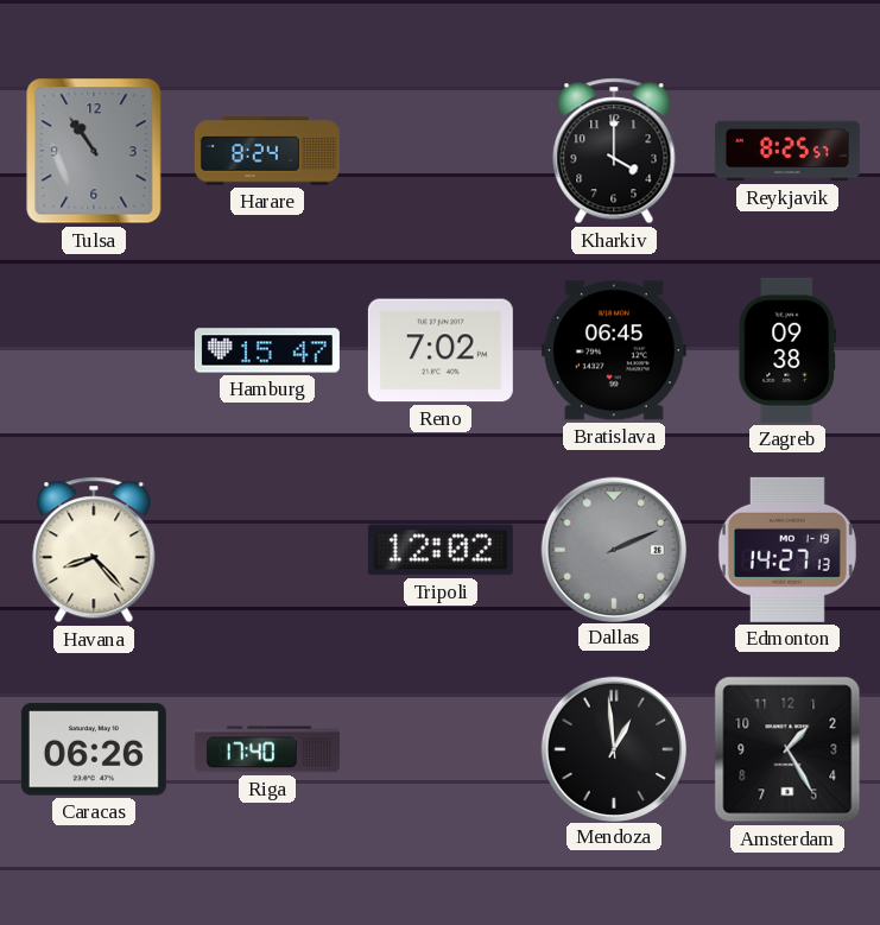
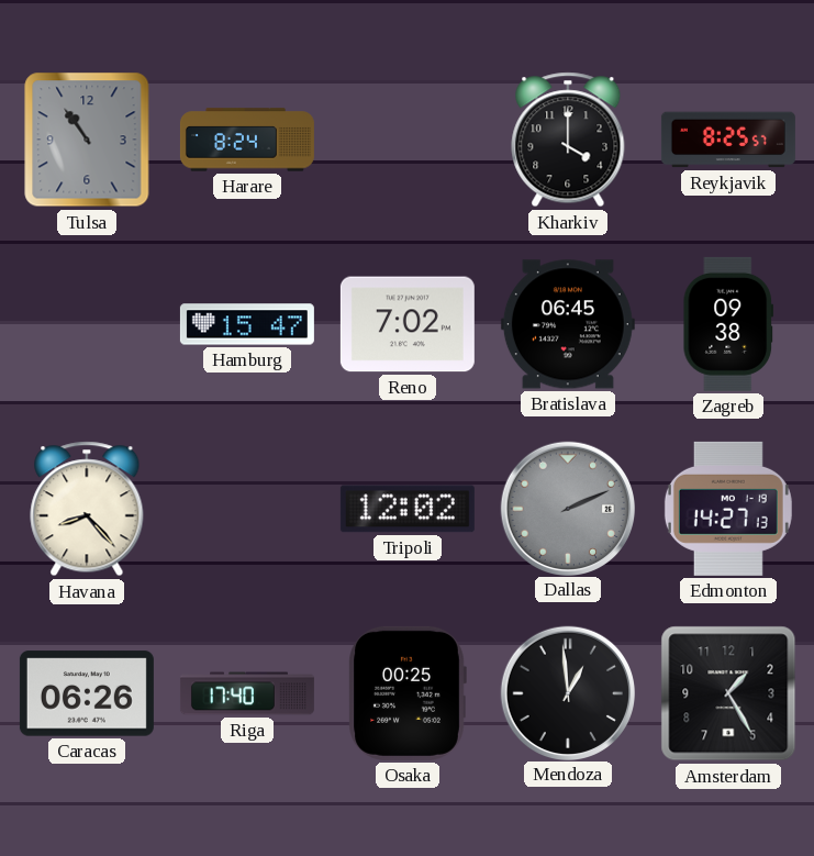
Osaka: none -> 00:25 (408, 693)
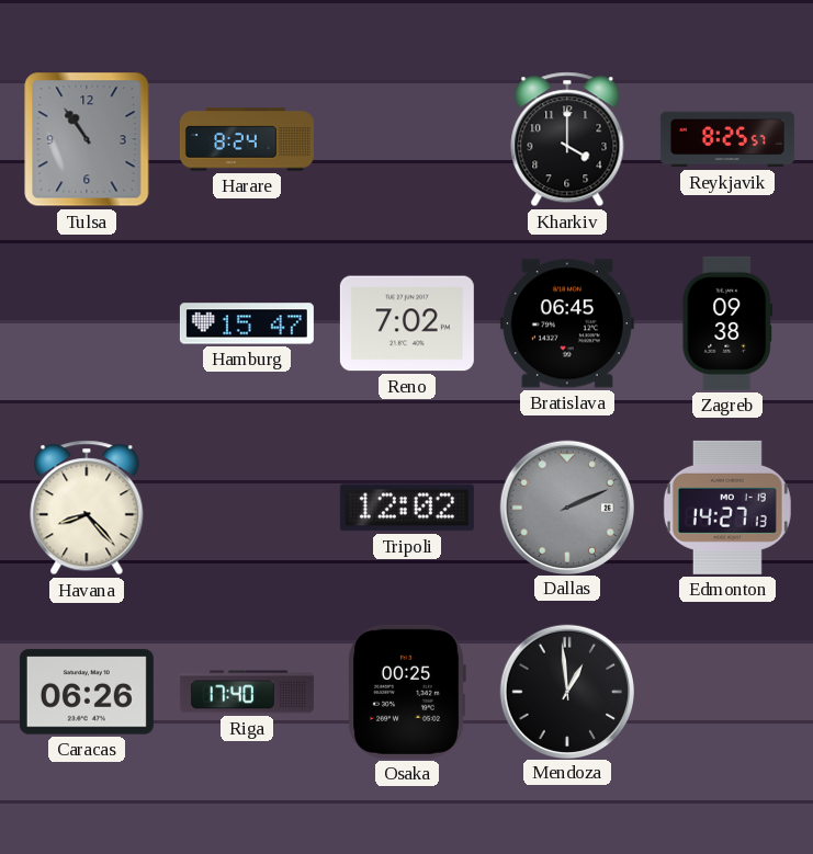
Amsterdam: 1:25 -> none (728, 693)
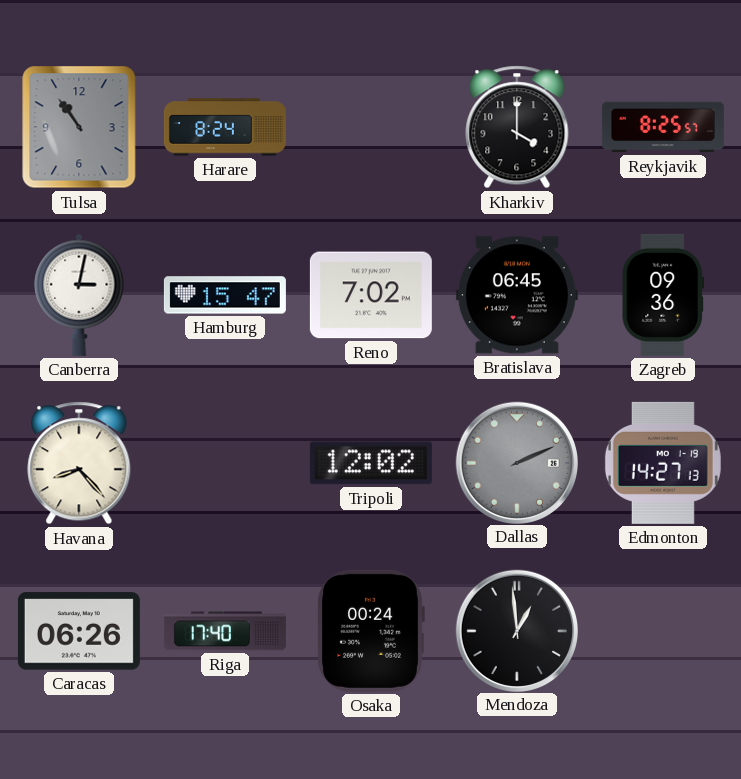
Canberra: none -> 3:02 (79, 295)
Zagreb: 09:38 -> 09:36 (663, 295)
Osaka: 00:25 -> 00:24 (371, 631)
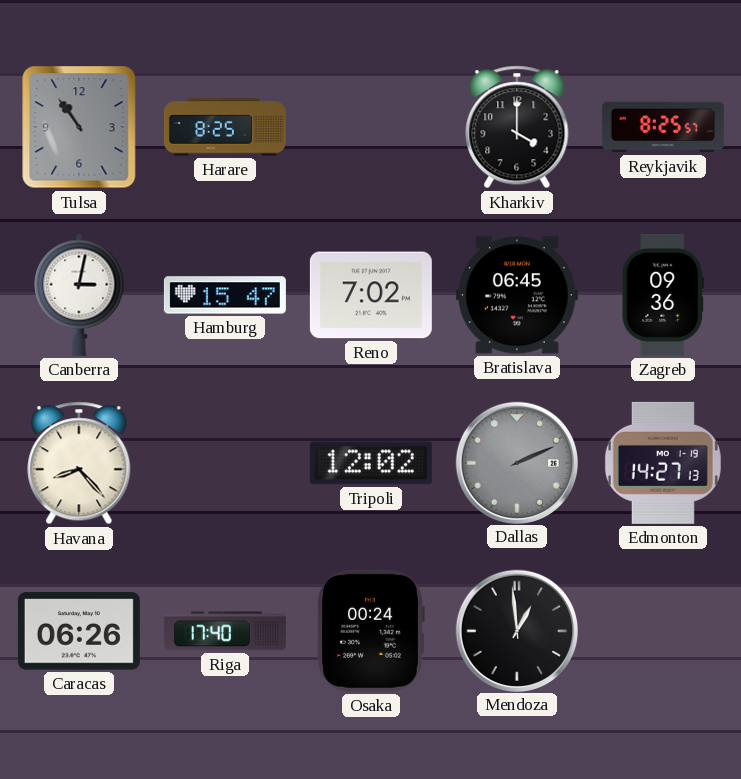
Harare: 8:24 -> 8:25 (225, 127)
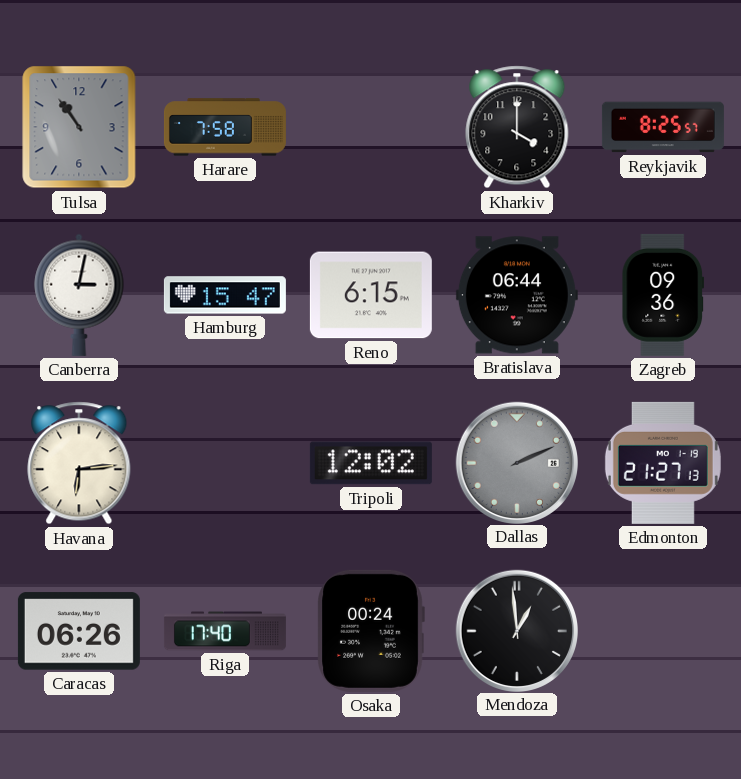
Harare: 8:25 -> 7:58 (225, 127)
Reno: 7:02 -> 6:15 (371, 295)
Bratislava: 06:45 -> 06:44 (517, 295)
Havana: 8:23 -> 6:14 (79, 463)
Edmonton: 14:27 -> 21:27 (663, 463)
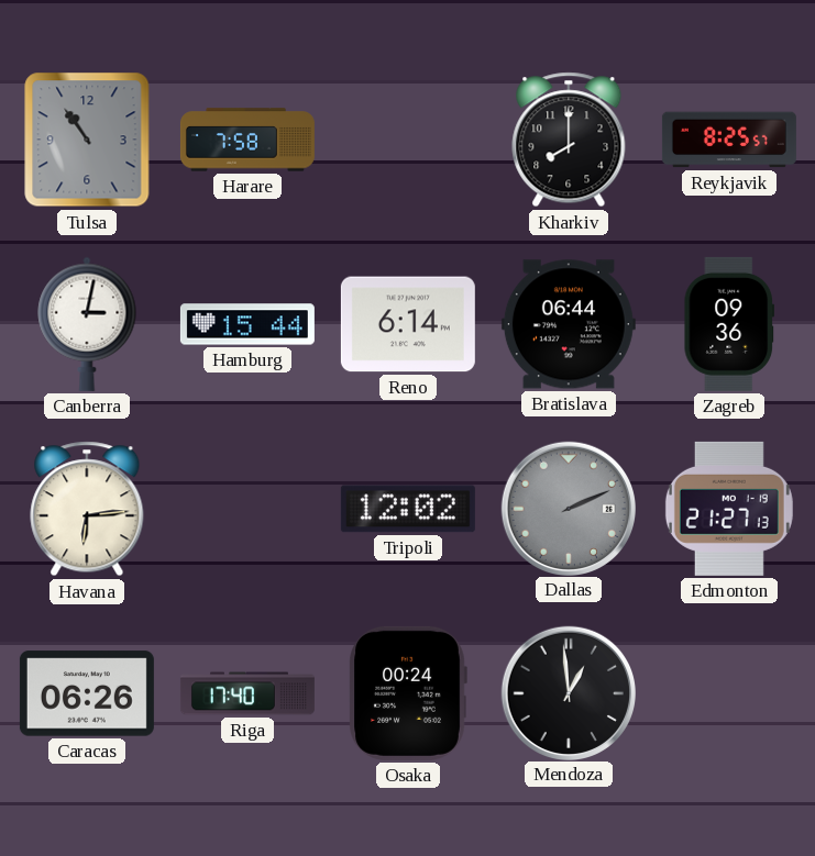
Kharkiv: 4:00 -> 8:00 (569, 140)
Hamburg: 15:47 -> 15:44 (247, 324)
Reno: 6:15 -> 6:14 (408, 324)
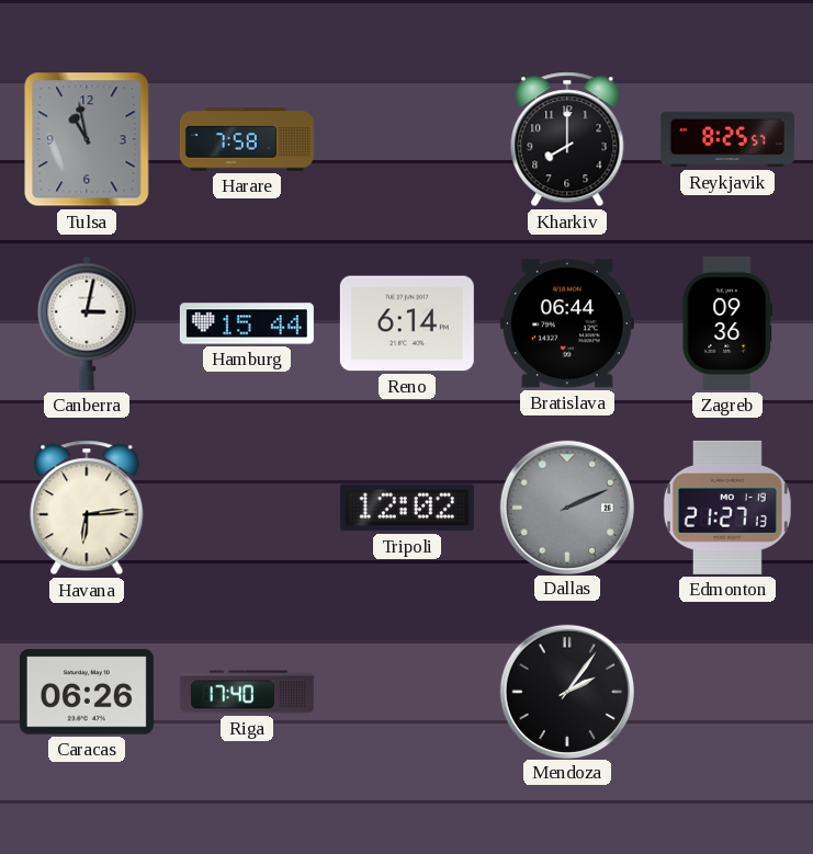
Tulsa: 10:54 -> 10:58 (87, 139)
Osaka: 00:24 -> none (408, 693)
Mendoza: 12:59 -> 2:06 (566, 691)
